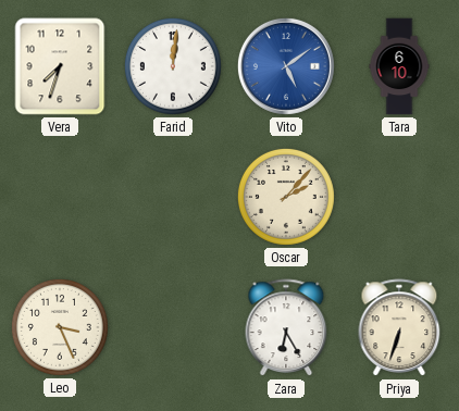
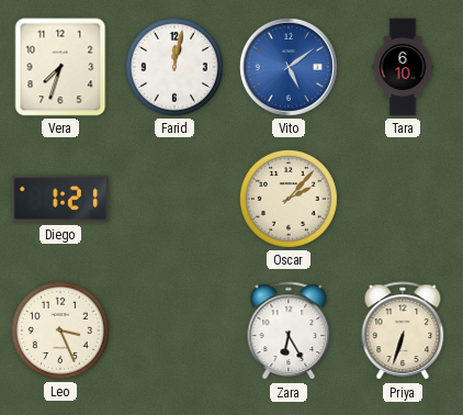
Farid: 12:01 -> 12:02 (174, 67)
Diego: none -> 1:21 (60, 199)
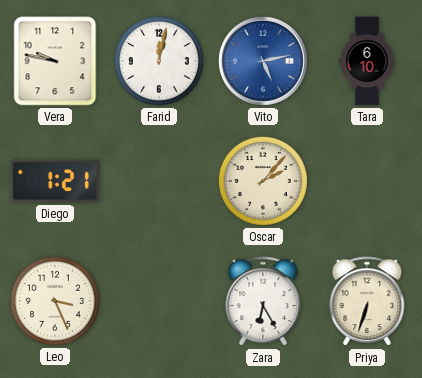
Vera: 7:33 -> 9:47 (55, 61)
Vito: 5:09 -> 5:13 (263, 61)
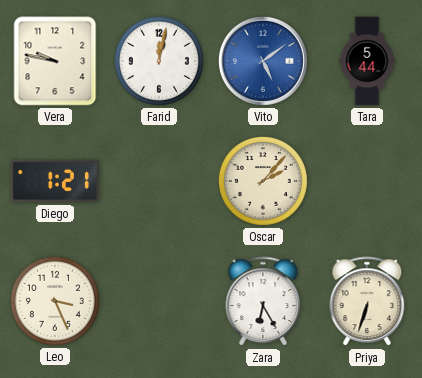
Vito: 5:13 -> 5:09 (263, 61)
Tara: 6:10 -> 5:44 (367, 61)
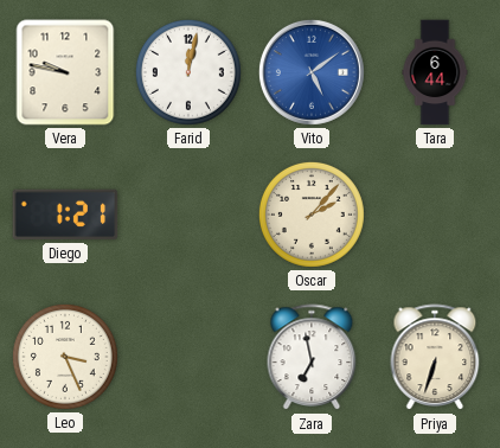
Tara: 5:44 -> 6:44 (435, 72)
Zara: 6:25 -> 6:58 (312, 358)
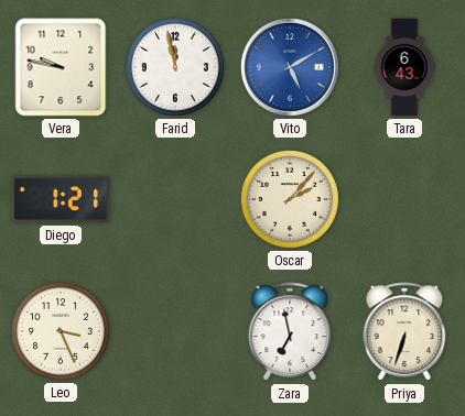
Farid: 12:02 -> 11:58 (175, 67)
Vito: 5:09 -> 5:10 (290, 67)
Tara: 6:44 -> 6:43 (404, 67)
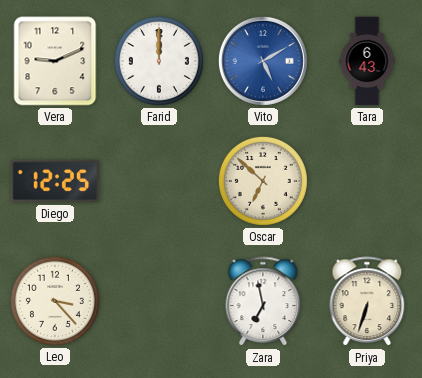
Vera: 9:47 -> 9:11 (55, 61)
Farid: 11:58 -> 12:00 (159, 61)
Diego: 1:21 -> 12:25 (55, 181)
Oscar: 2:07 -> 6:52 (263, 181)
Leo: 3:26 -> 3:23 (55, 301)
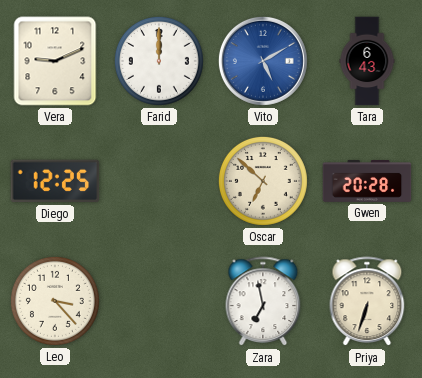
Gwen: none -> 20:28 (367, 182)
